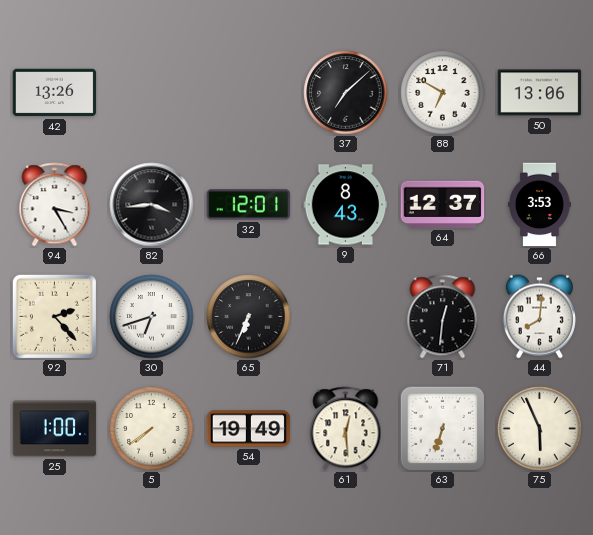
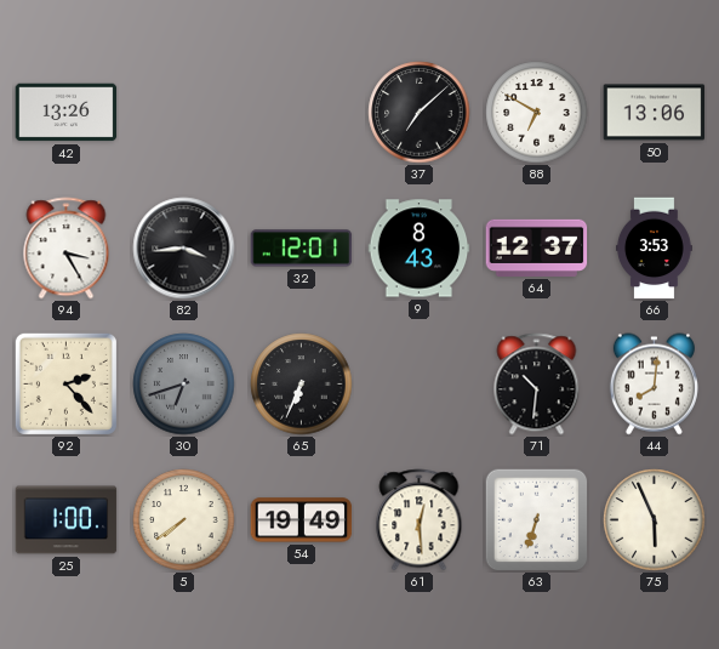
30 dial: white -> grey (184, 385)
71: 12:31 -> 10:31 (537, 385)
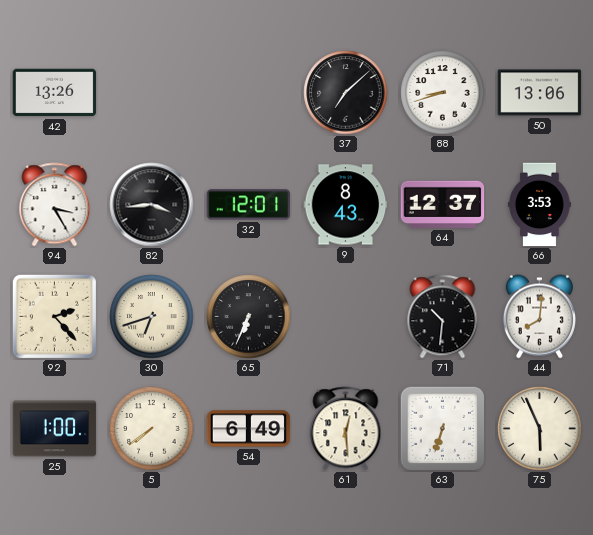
88: 6:50 -> 8:42 (443, 93)
30 dial: grey -> cream (152, 317)
54: 19:49 -> 6:49 (249, 429)
